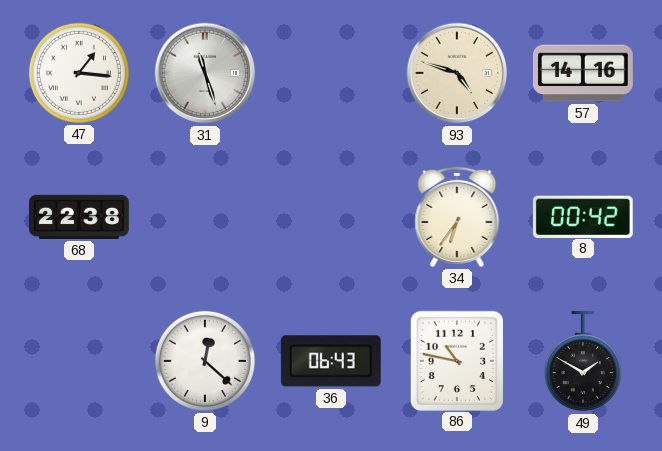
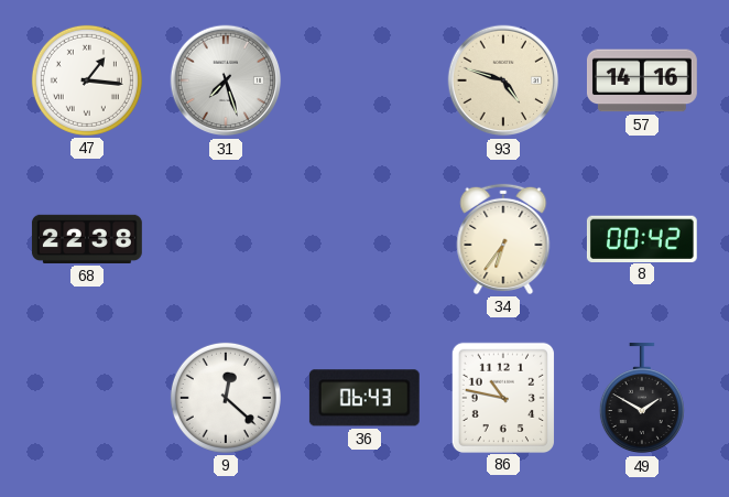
31: 11:27 -> 7:27 (226, 80)
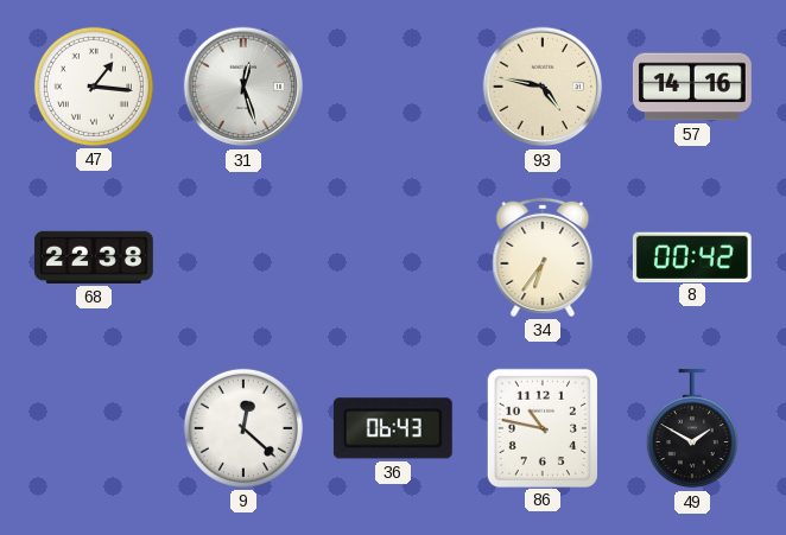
31: 7:27 -> 12:27 (243, 87)
93: 4:48 -> 4:47 (543, 87)
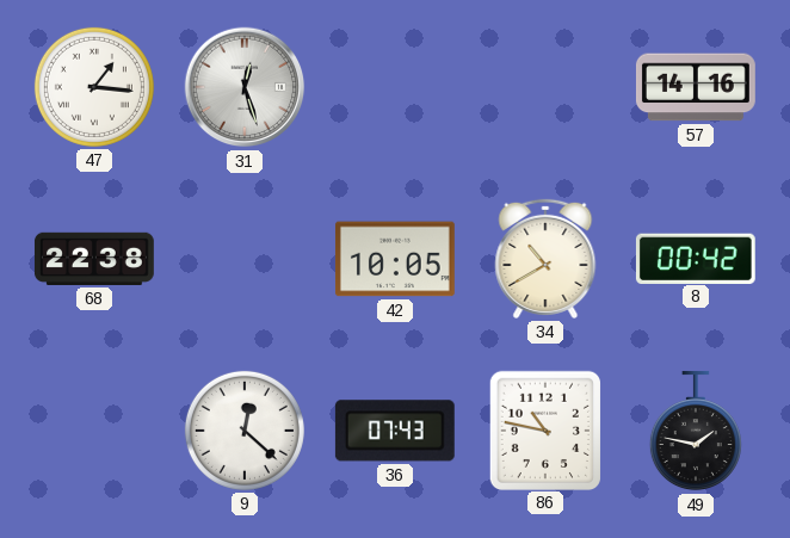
93: 4:47 -> none (543, 87)
42: none -> 10:05 (395, 259)
34: 6:36 -> 10:40 (545, 259)
36: 06:43 -> 07:43 (395, 431)
49: 1:50 -> 1:47 (696, 431)
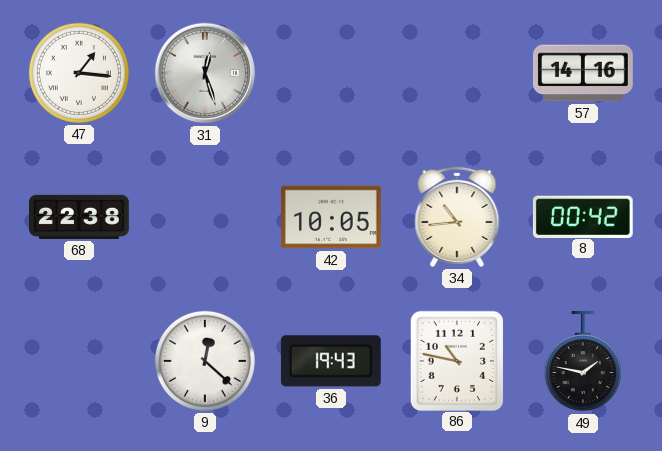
34: 10:40 -> 10:44 (457, 217)
36: 07:43 -> 19:43 (331, 361)
